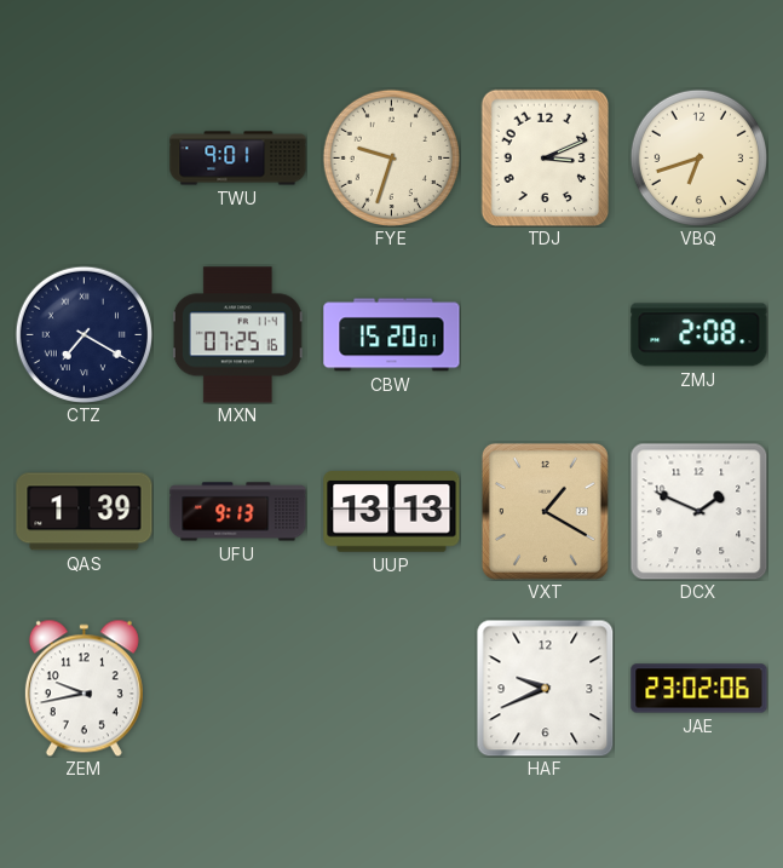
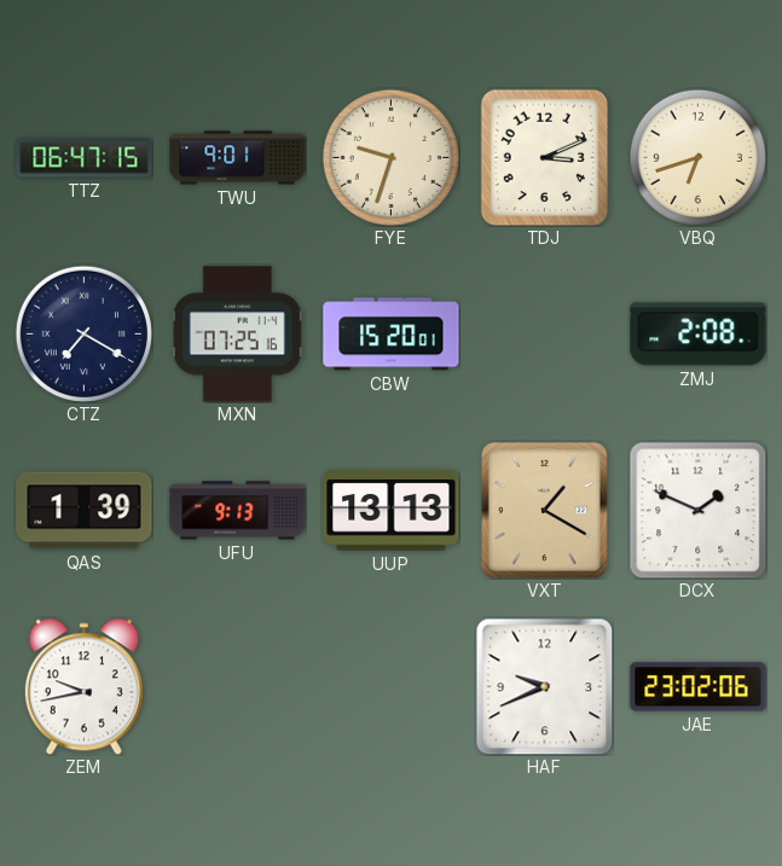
TTZ: none -> 06:47 (85, 158)
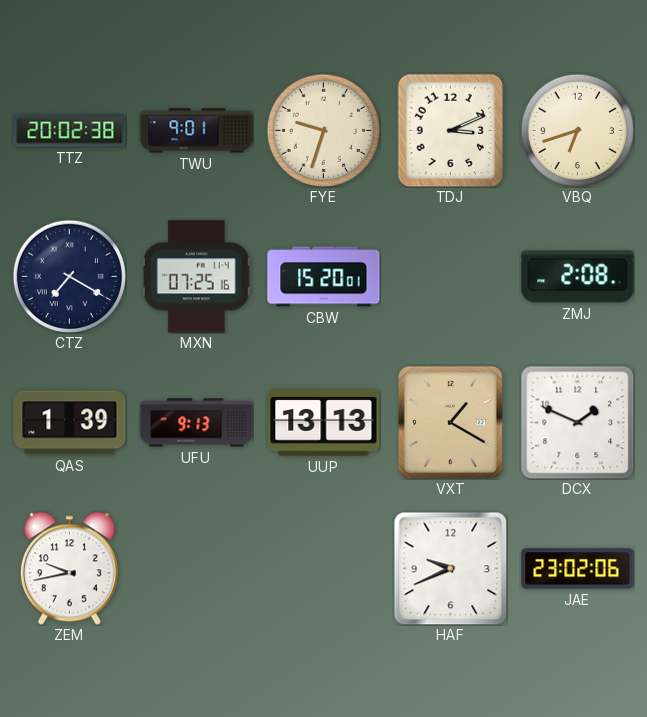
TTZ: 06:47 -> 20:02 (70, 131)
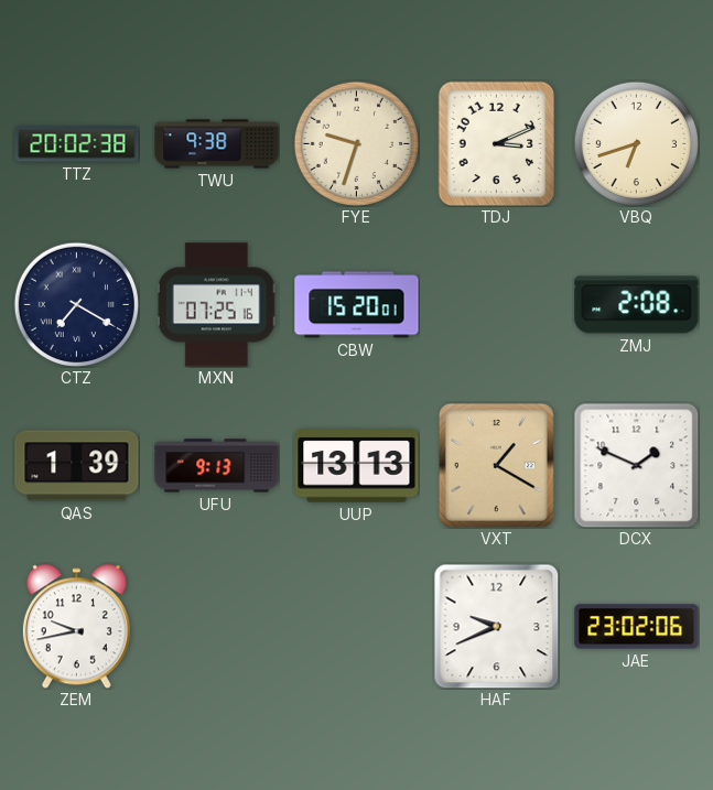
TWU: 9:01 -> 9:38 (217, 144)
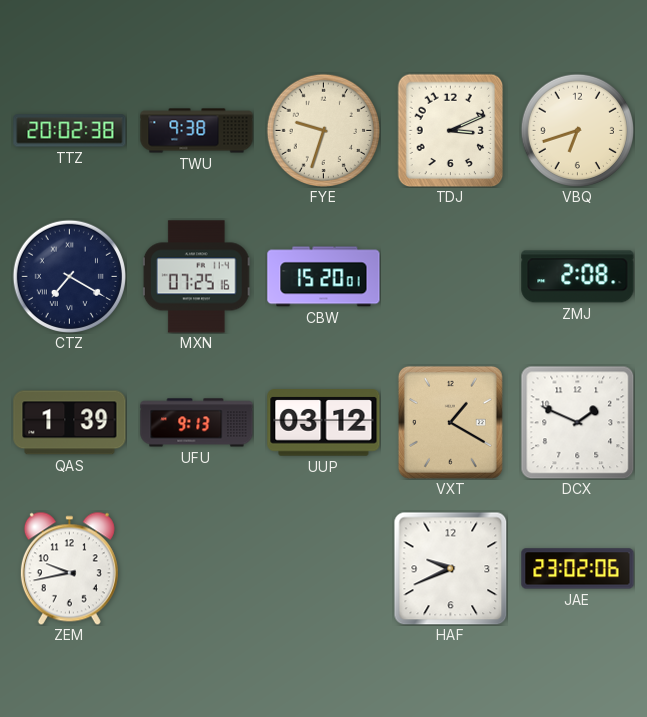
UUP: 13:13 -> 03:12 (324, 423)
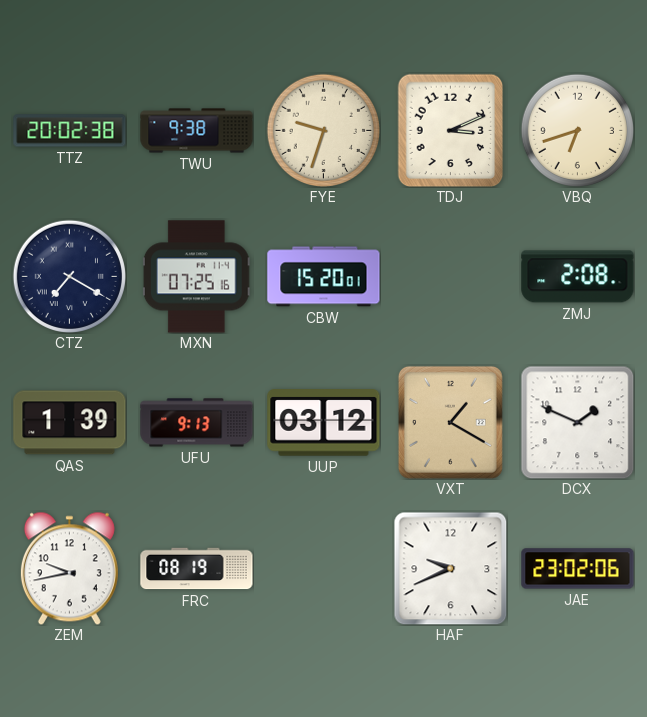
FRC: none -> 08:19 (197, 569)
